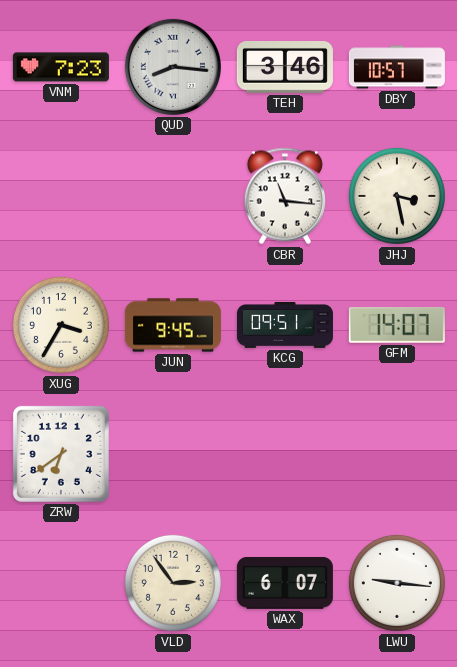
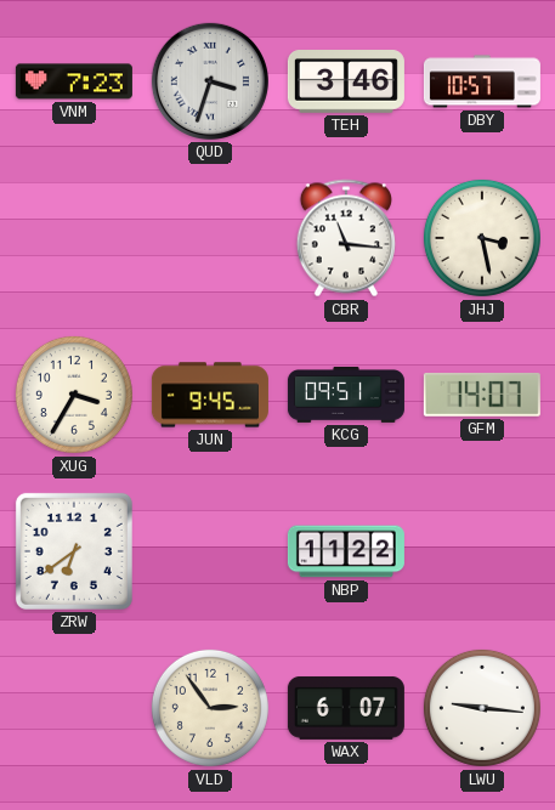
QUD: 8:16 -> 3:33 (210, 81)
NBP: none -> 11:22 (346, 551)
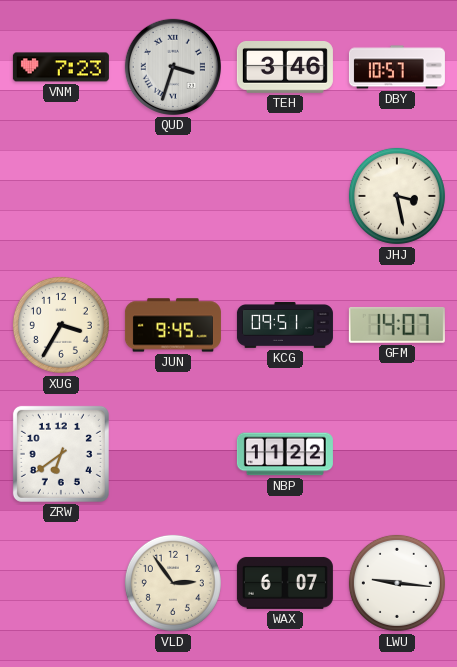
CBR: 11:16 -> none (346, 238)
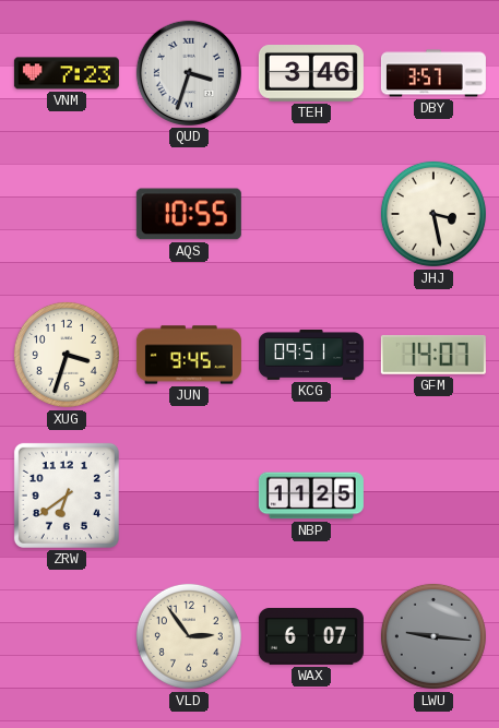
DBY: 10:57 -> 3:57 (433, 73)
AQS: none -> 10:55 (189, 214)
XUG: 3:35 -> 3:33 (67, 355)
NBP: 11:22 -> 11:25 (311, 496)
LWU dial: white -> grey (433, 636)
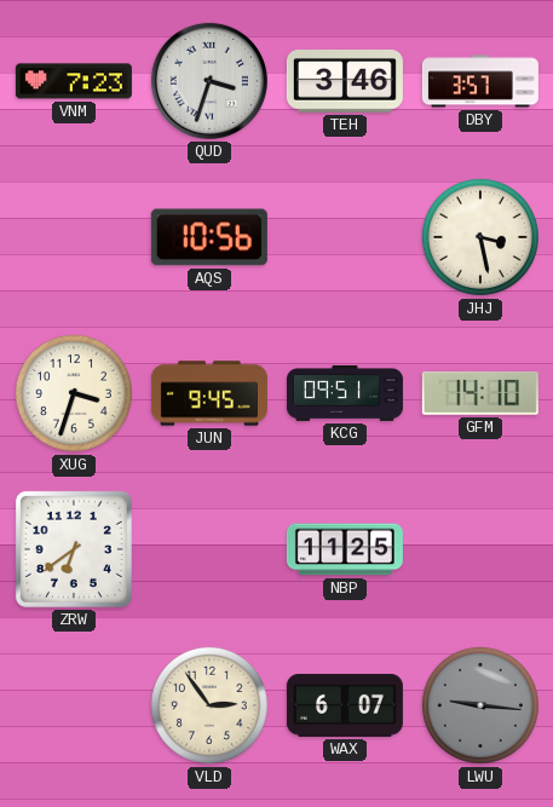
AQS: 10:55 -> 10:56 (209, 237)
GFM: 14:07 -> 14:10 (480, 394)
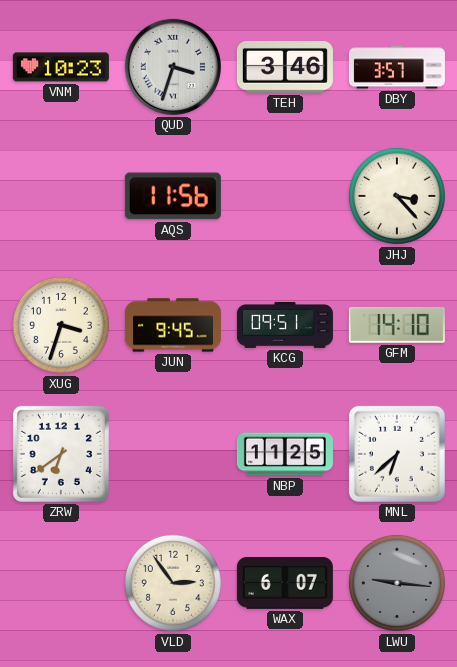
VNM: 7:23 -> 10:23 (61, 67)
AQS: 10:56 -> 11:56 (173, 196)
JHJ: 3:28 -> 3:23 (397, 196)
MNL: none -> 6:38 (397, 454)
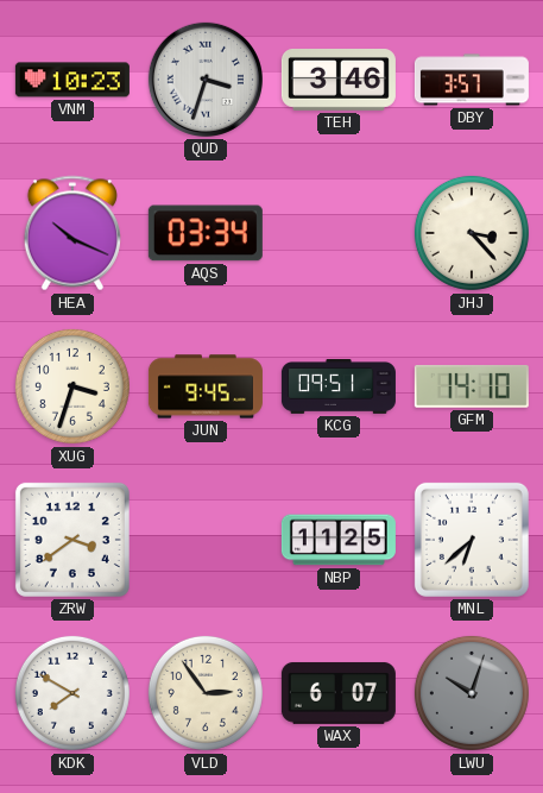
HEA: none -> 10:19 (72, 233)
AQS: 11:56 -> 03:34 (206, 233)
ZRW: 6:39 -> 3:39 (72, 540)
KDK: none -> 7:50 (72, 693)
LWU: 9:16 -> 10:03 (472, 693)
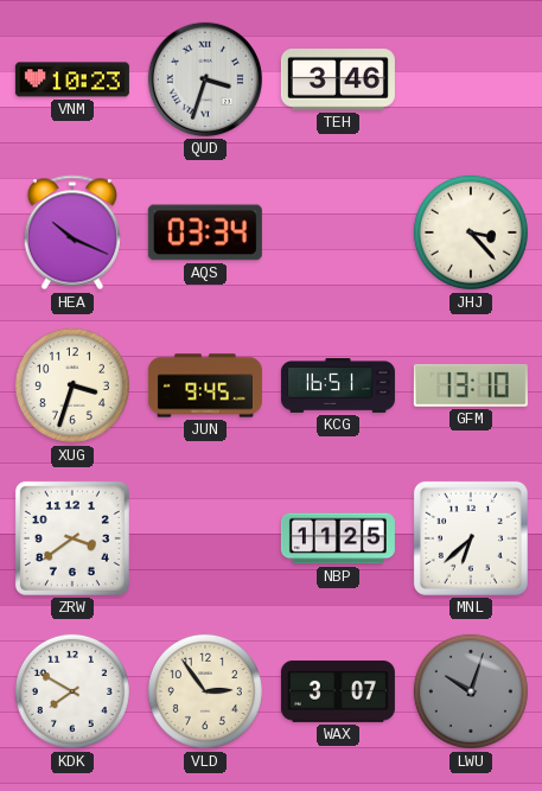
DBY: 3:57 -> none (472, 80)
KCG: 09:51 -> 16:51 (338, 387)
GFM: 14:10 -> 13:10 (471, 387)
WAX: 6:07 -> 3:07 (338, 691)
